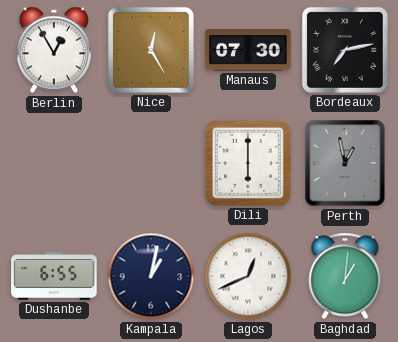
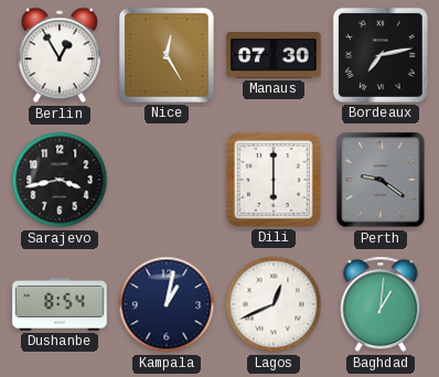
Sarajevo: none -> 3:43 (60, 180)
Perth: 12:58 -> 9:21 (381, 180)
Dushanbe: 6:55 -> 8:54 (60, 304)
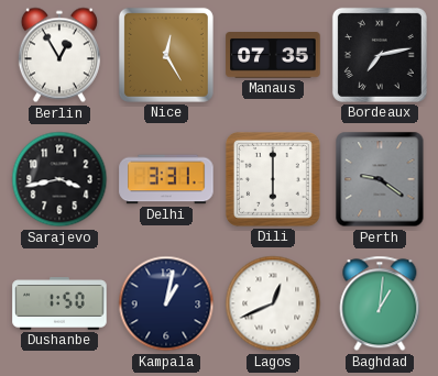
Manaus: 07:30 -> 07:35 (273, 56)
Delhi: none -> 3:31 (166, 179)
Dushanbe: 8:54 -> 1:50 (59, 303)
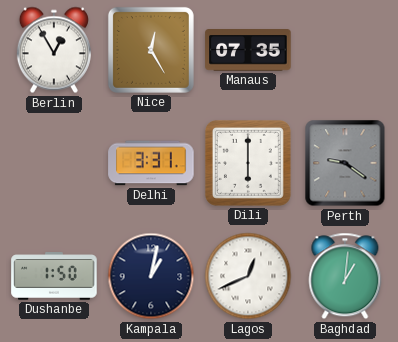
Bordeaux: 7:13 -> none (380, 55)
Sarajevo: 3:43 -> none (59, 179)
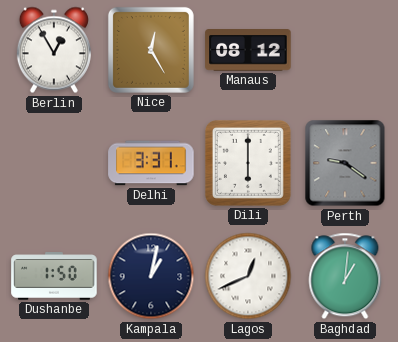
Manaus: 07:35 -> 08:12 (248, 51)
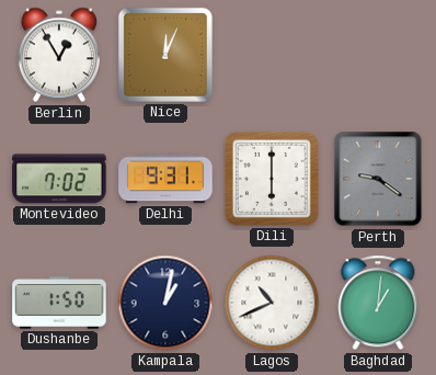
Nice: 12:25 -> 12:04 (165, 55)
Manaus: 08:12 -> none (248, 51)
Montevideo: none -> 7:02 (59, 179)
Delhi: 3:31 -> 9:31 (165, 179)
Lagos: 12:41 -> 10:41 (272, 303)
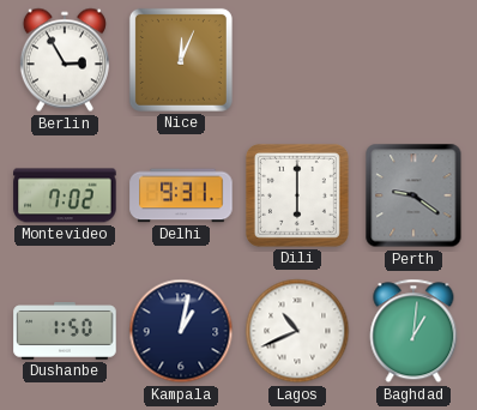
Berlin: 12:55 -> 2:55 (65, 60)
